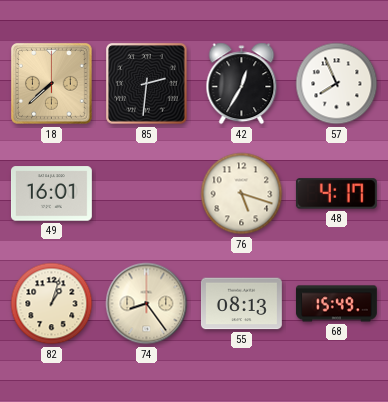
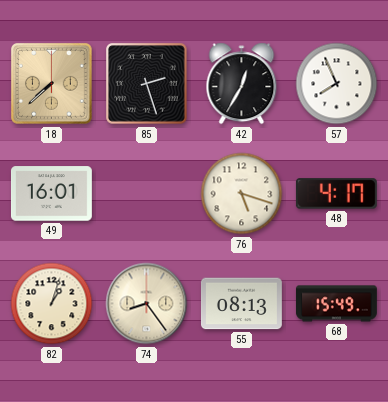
85: 2:31 -> 2:27 (147, 84)
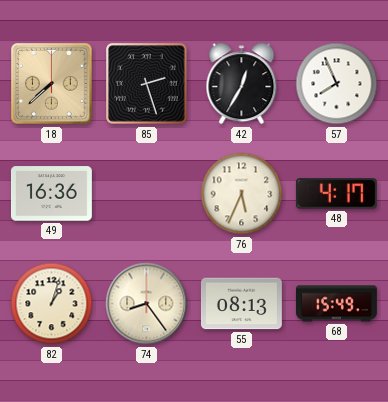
49: 16:01 -> 16:36 (51, 194)
76: 5:18 -> 5:34 (242, 194)
